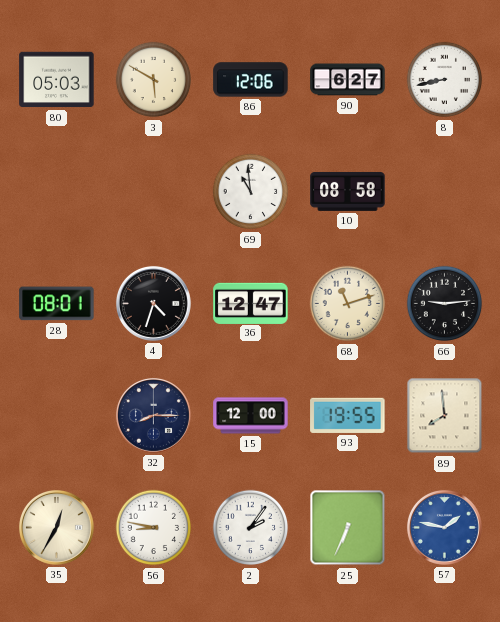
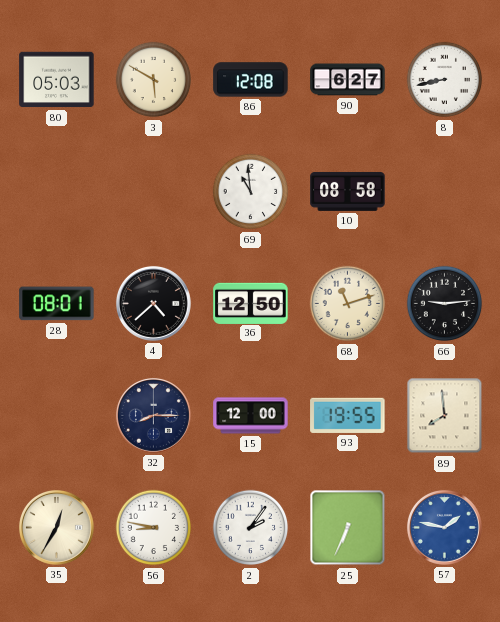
86: 12:06 -> 12:08 (251, 80)
4: 4:33 -> 4:38 (153, 303)
36: 12:47 -> 12:50 (251, 303)
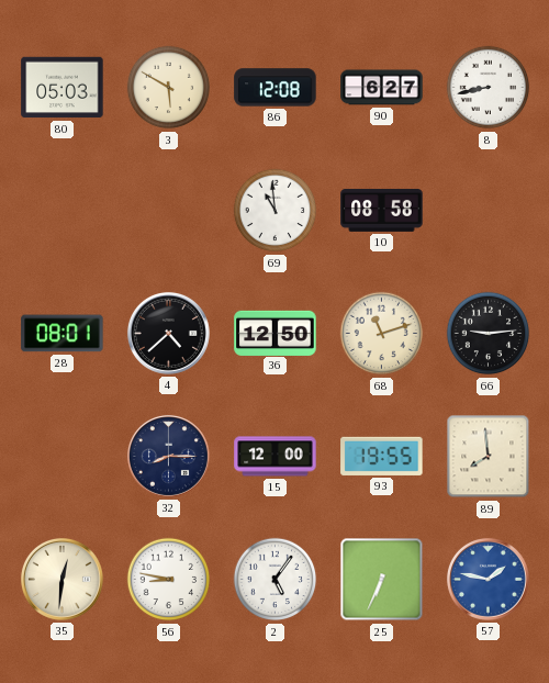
35: 12:35 -> 12:31 (61, 579)
2: 2:06 -> 5:06 (276, 580)
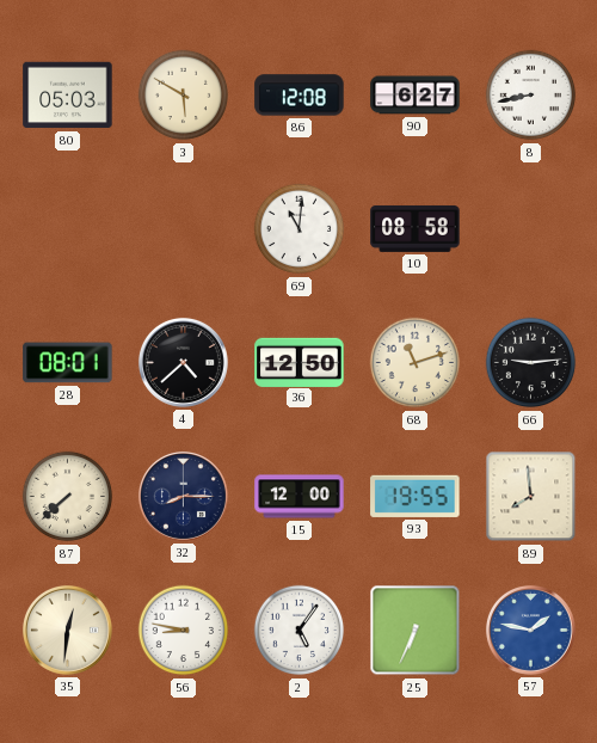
69: 10:59 -> 11:01 (300, 229)
87: none -> 7:38 (68, 497)
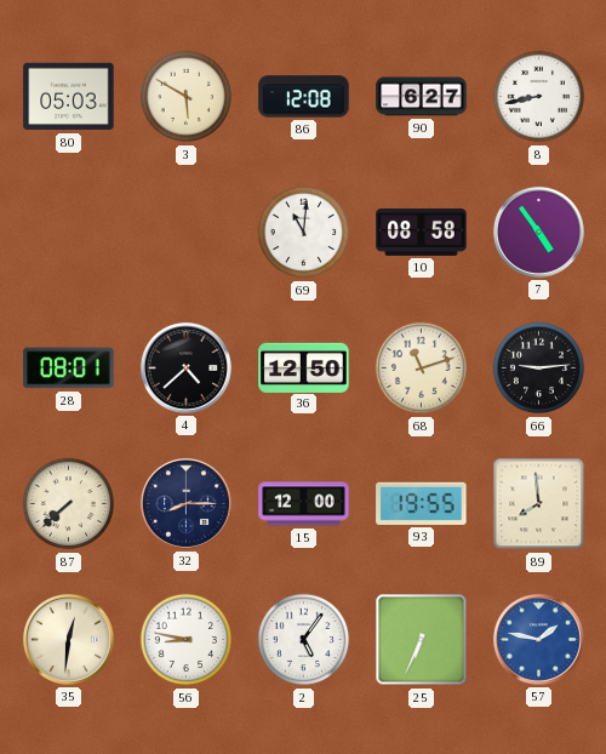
7: none -> 4:54 (538, 232)
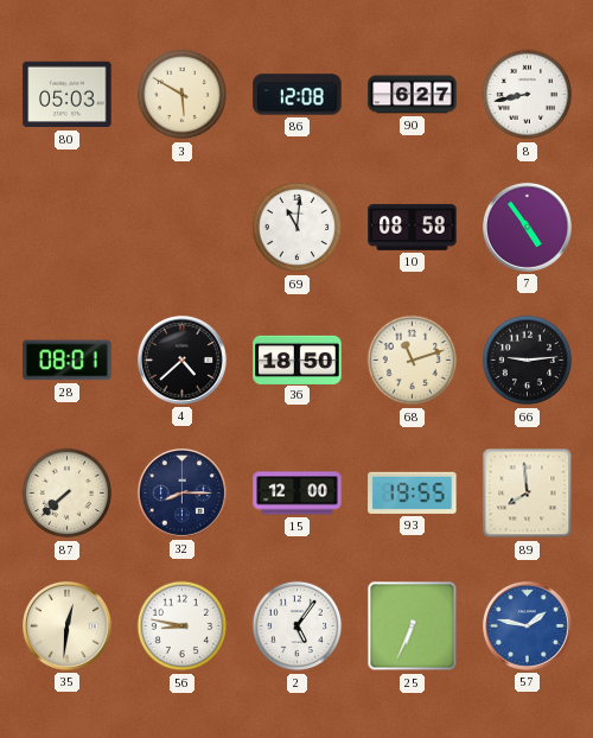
36: 12:50 -> 18:50 (298, 360)
